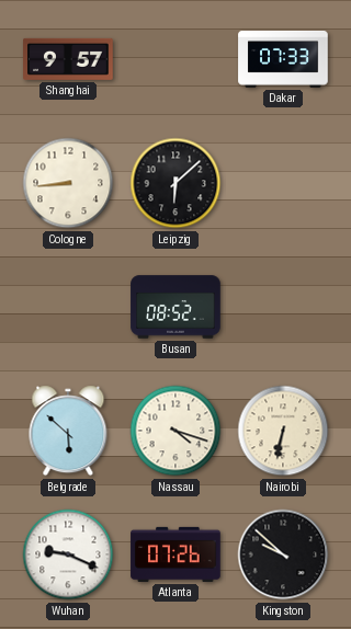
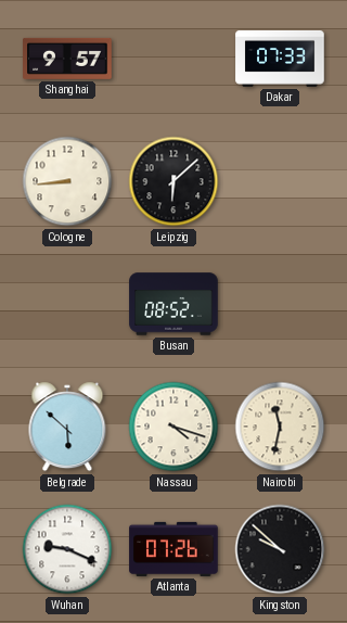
Nairobi: 6:32 -> 11:32 (280, 427)
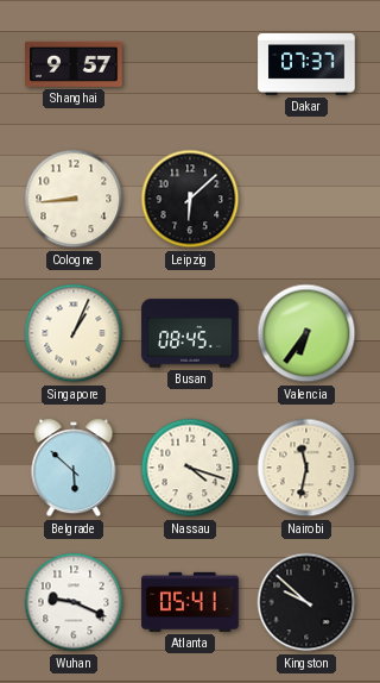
Dakar: 07:33 -> 07:37 (306, 64)
Singapore: none -> 1:04 (74, 333)
Busan: 08:52 -> 08:45 (190, 333)
Valencia: none -> 6:36 (306, 333)
Atlanta: 07:26 -> 05:41 (190, 602)
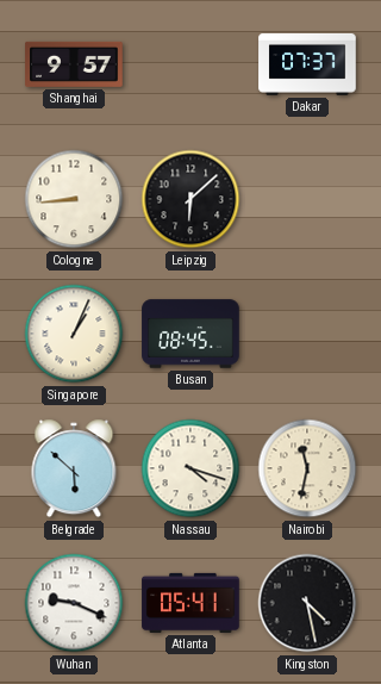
Valencia: 6:36 -> none (306, 333)
Kingston: 9:52 -> 4:28 (307, 603)
